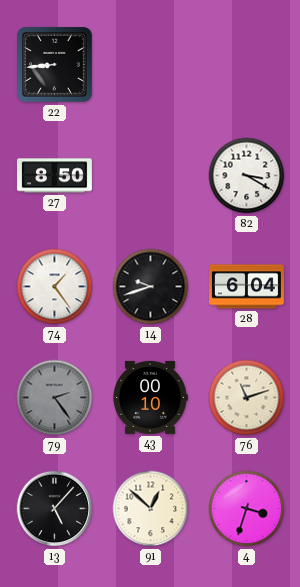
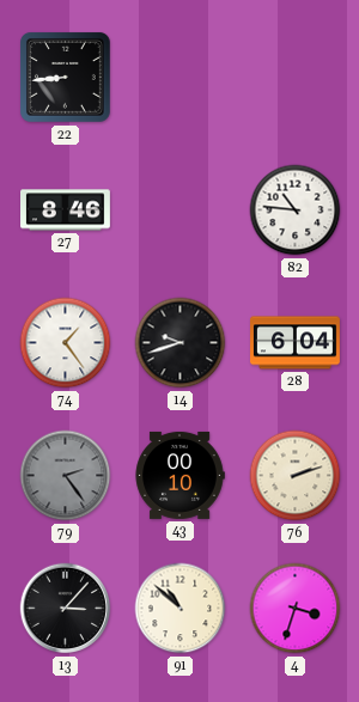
27: 8:50 -> 8:46 (66, 210)
82: 3:20 -> 10:46 (296, 210)
76: 11:12 -> 2:12 (296, 476)
13: 5:07 -> 3:07 (66, 609)
91: 12:52 -> 10:52 (181, 609)
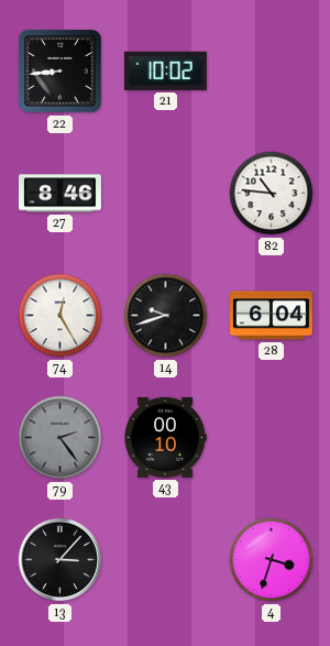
21: none -> 10:02 (165, 70)
74: 1:24 -> 12:25 (61, 316)
76: 2:12 -> none (296, 476)
91: 10:52 -> none (181, 609)
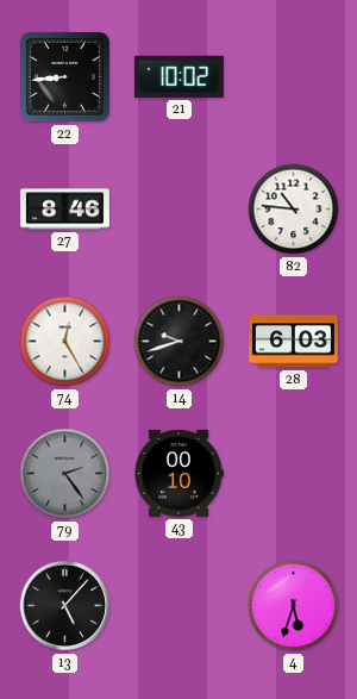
28: 6:04 -> 6:03 (294, 342)
13: 3:07 -> 5:07 (65, 606)
4: 3:33 -> 5:33 (294, 606)
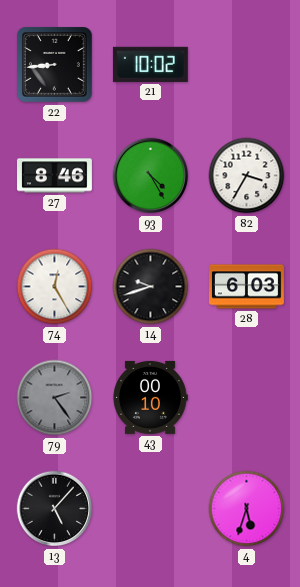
93: none -> 4:25 (151, 176)
82: 10:46 -> 3:35 (247, 176)
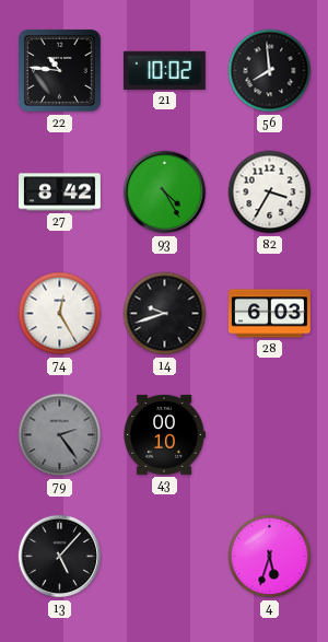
22: 8:44 -> 10:46 (59, 70)
56: none -> 7:59 (270, 71)
27: 8:46 -> 8:42 (60, 192)
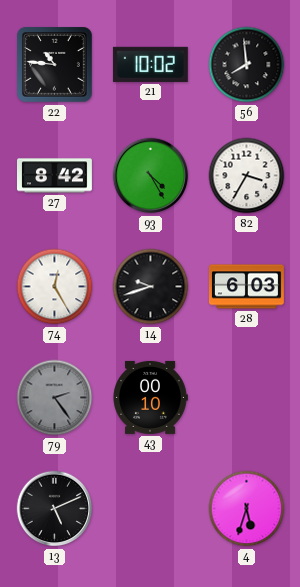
13: 5:07 -> 5:11 (55, 509)
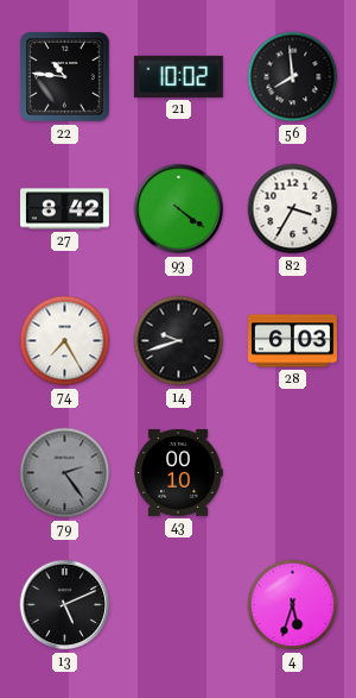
93: 4:25 -> 4:21 (179, 209)
74: 12:25 -> 7:25 (65, 341)
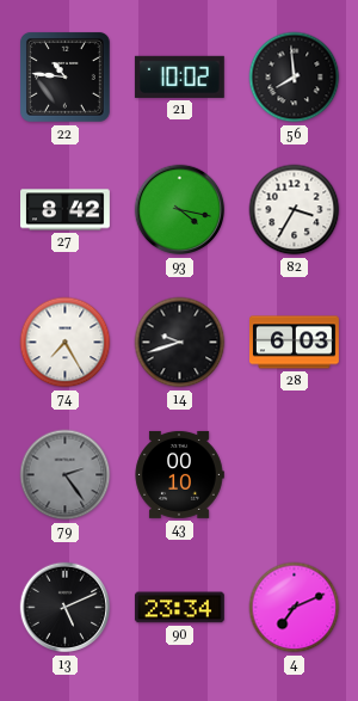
93: 4:21 -> 4:17 (180, 210)
90: none -> 23:34 (179, 608)
4: 5:33 -> 7:11 (295, 608)
